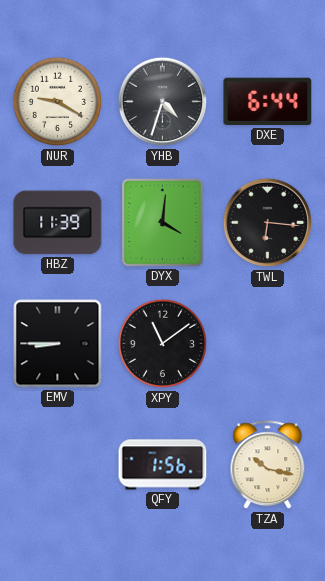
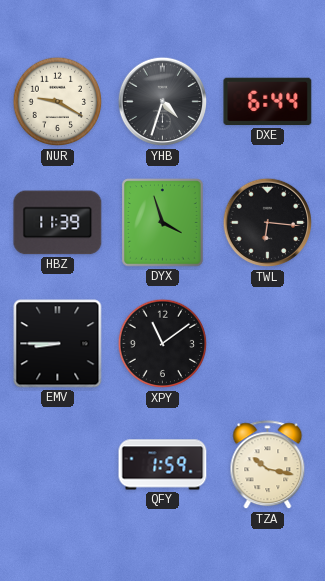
DYX: 4:01 -> 3:57 (163, 223)
QFY: 1:56 -> 1:59 (163, 465)
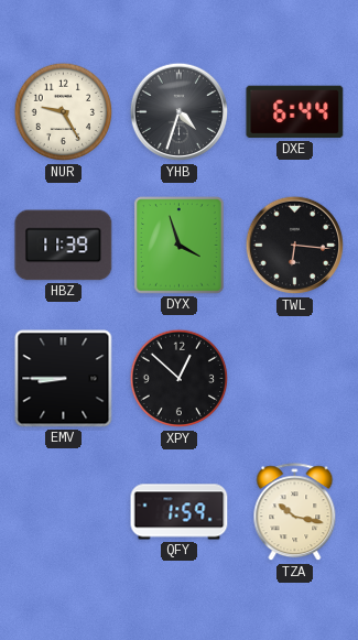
NUR: 9:20 -> 9:25 (64, 112)
XPY: 11:09 -> 12:52 (180, 379)
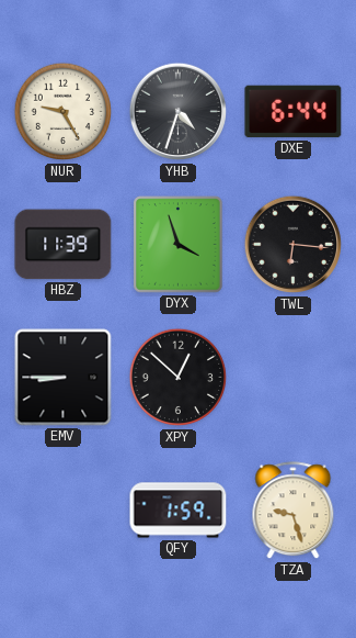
TZA: 10:17 -> 9:27 (294, 511)
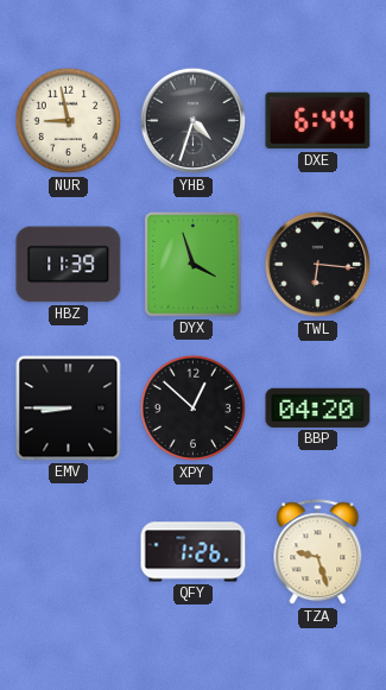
NUR: 9:25 -> 8:58 (69, 121)
BBP: none -> 04:20 (318, 407)
QFY: 1:59 -> 1:26 (194, 552)
